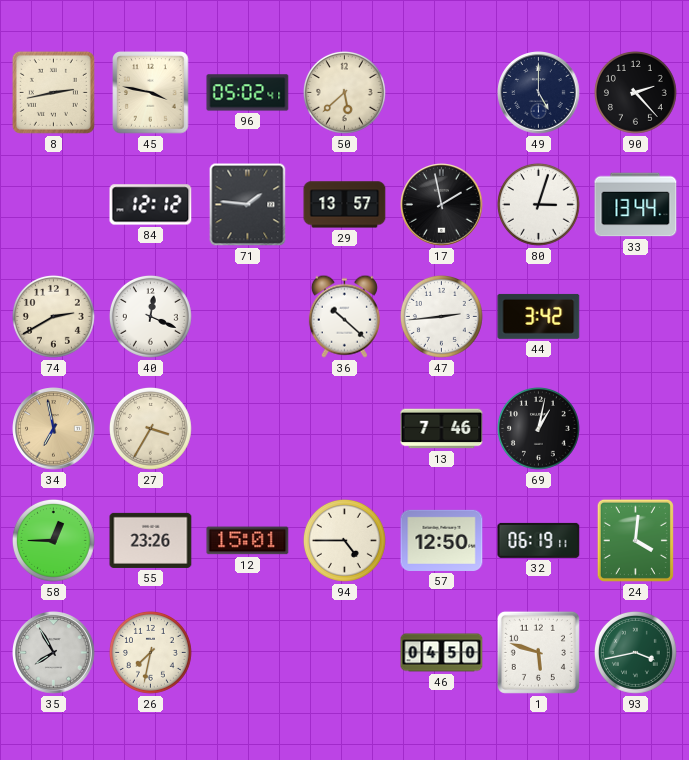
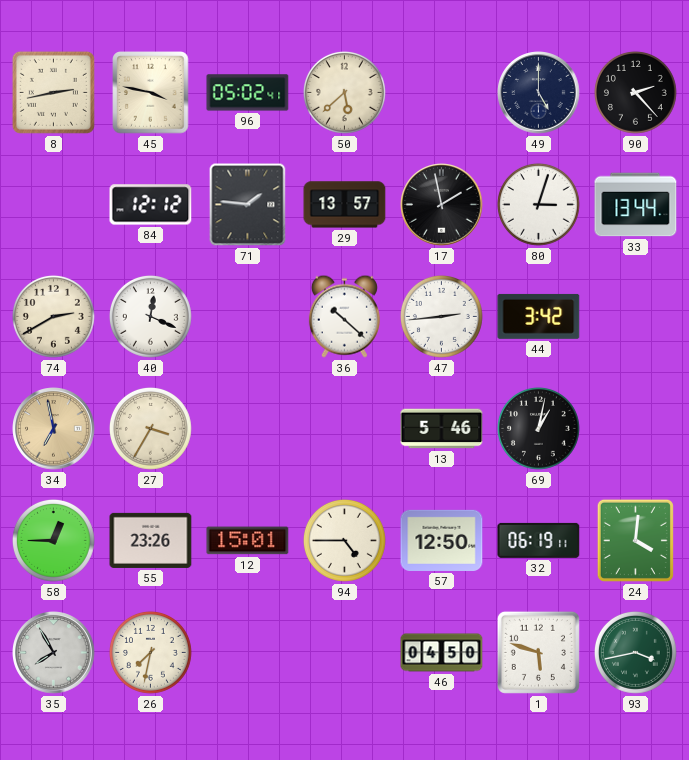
13: 7:46 -> 5:46 (442, 429)
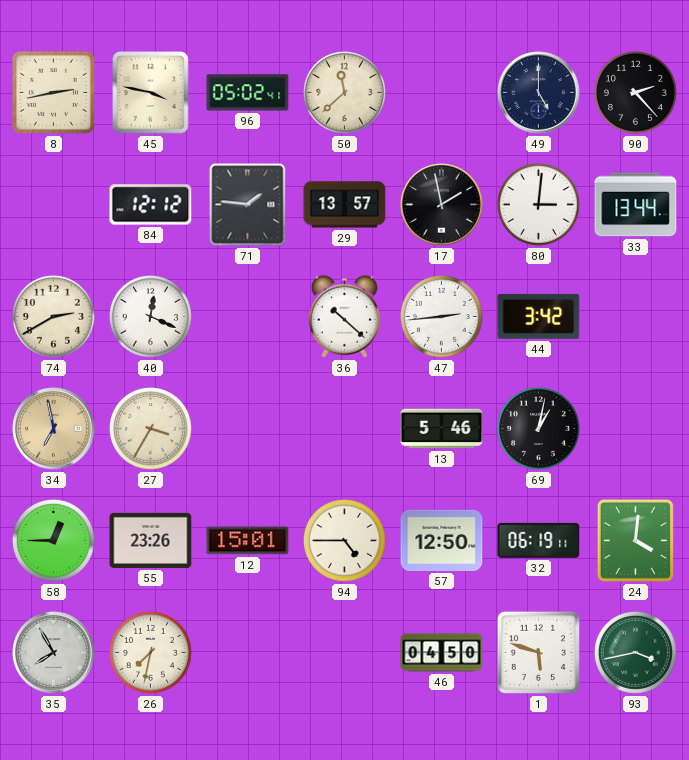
50: 5:38 -> 11:38 (344, 92)
80: 3:03 -> 3:01 (538, 204)
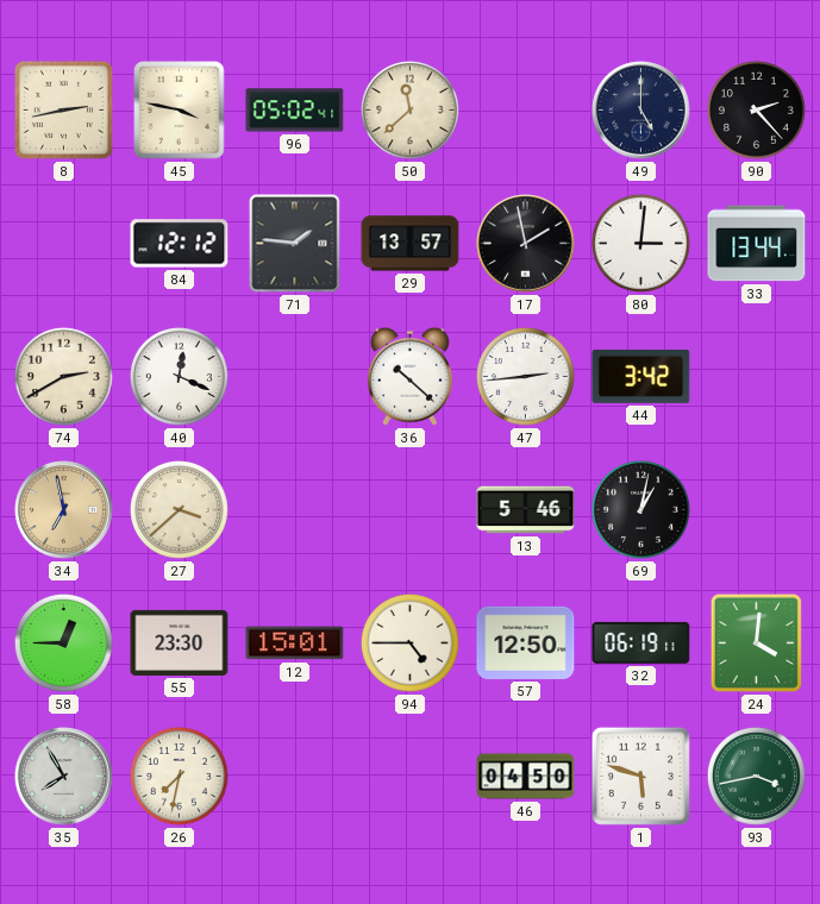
27: 3:35 -> 3:38 (179, 509)
55: 23:26 -> 23:30 (180, 642)
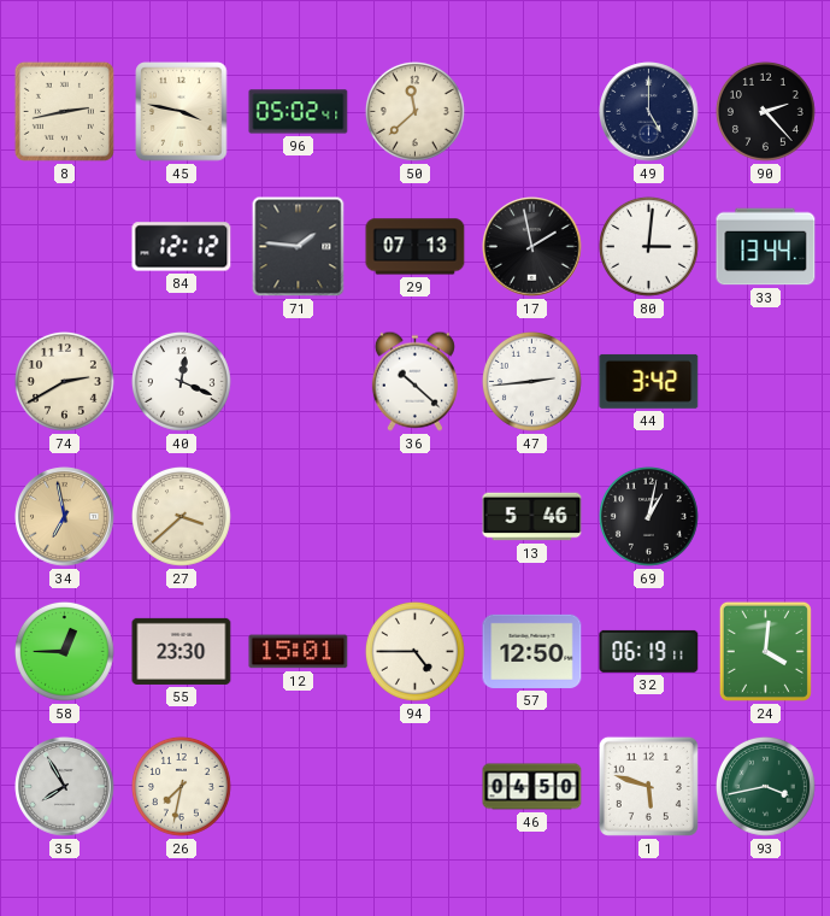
29: 13:57 -> 07:13 (416, 247)
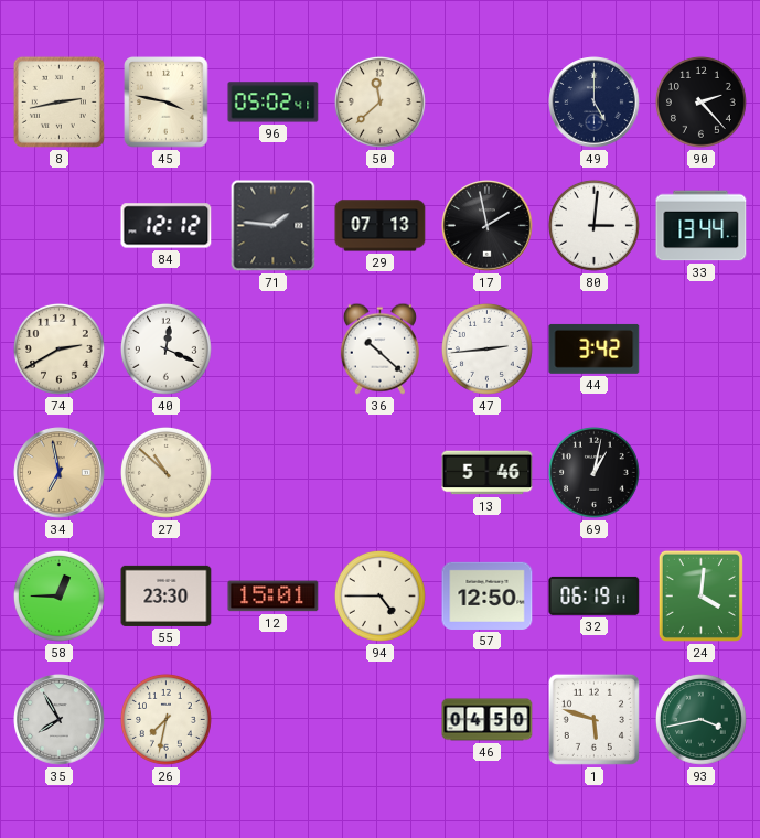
27: 3:38 -> 10:52 (165, 472)
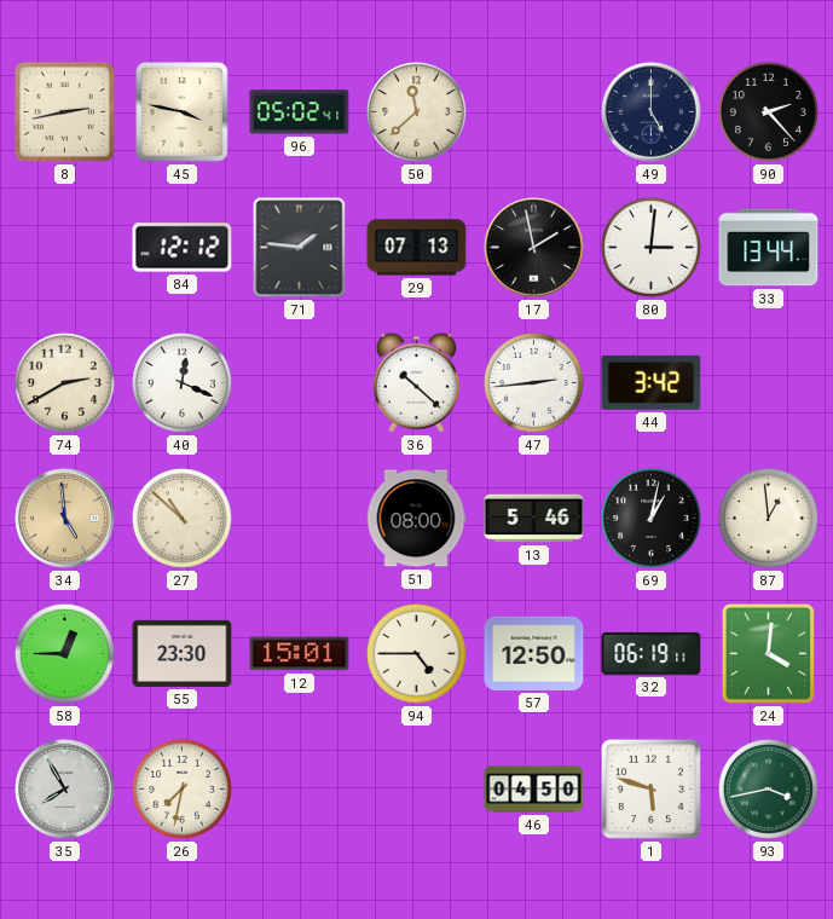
34: 6:58 -> 4:59 (65, 519)
51: none -> 08:00 (416, 519)
87: none -> 12:59 (768, 518)
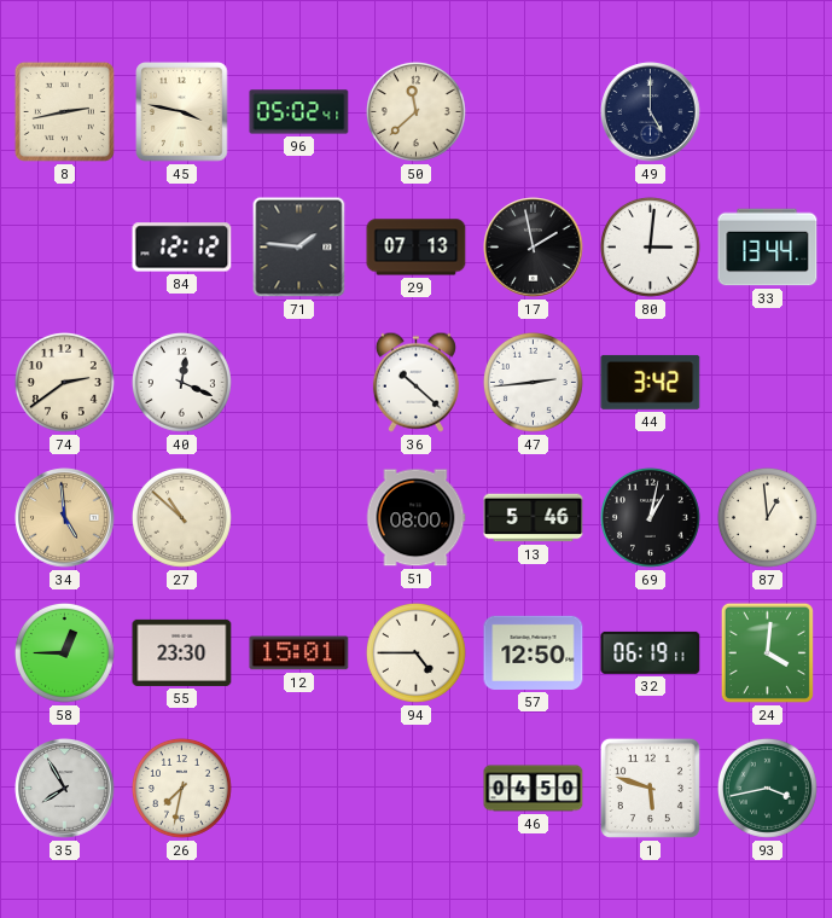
90: 2:23 -> none (768, 111)
74: 2:40 -> 2:39 (64, 382)
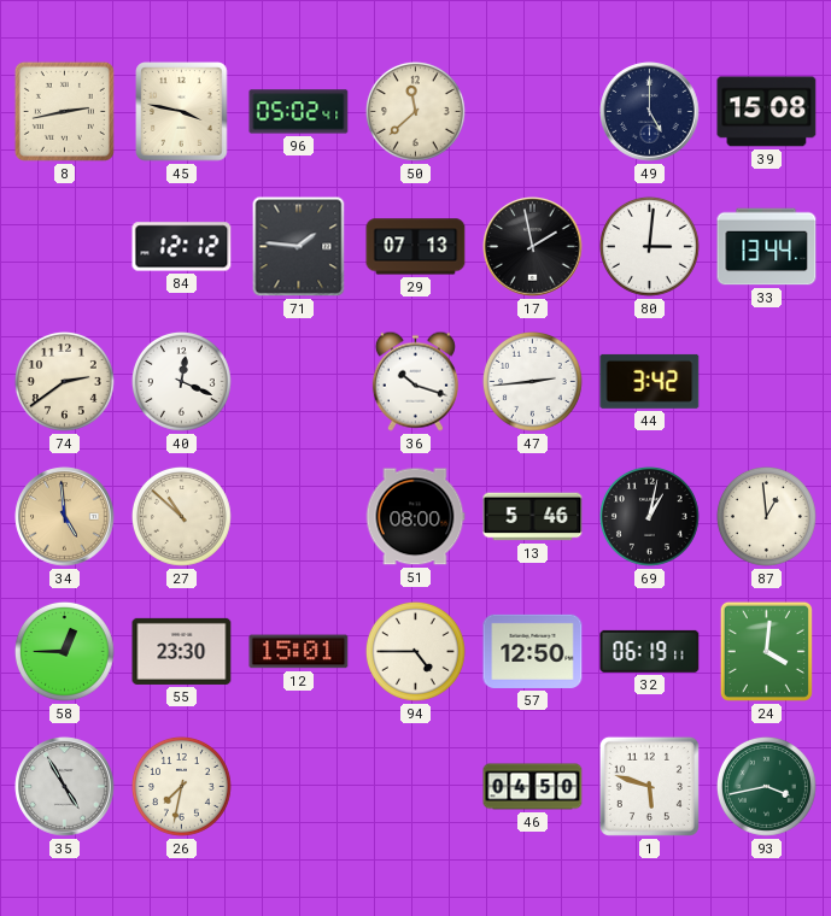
39: none -> 15:08 (767, 112)
36: 10:22 -> 10:18 (415, 381)
35: 7:55 -> 4:55 (65, 787)
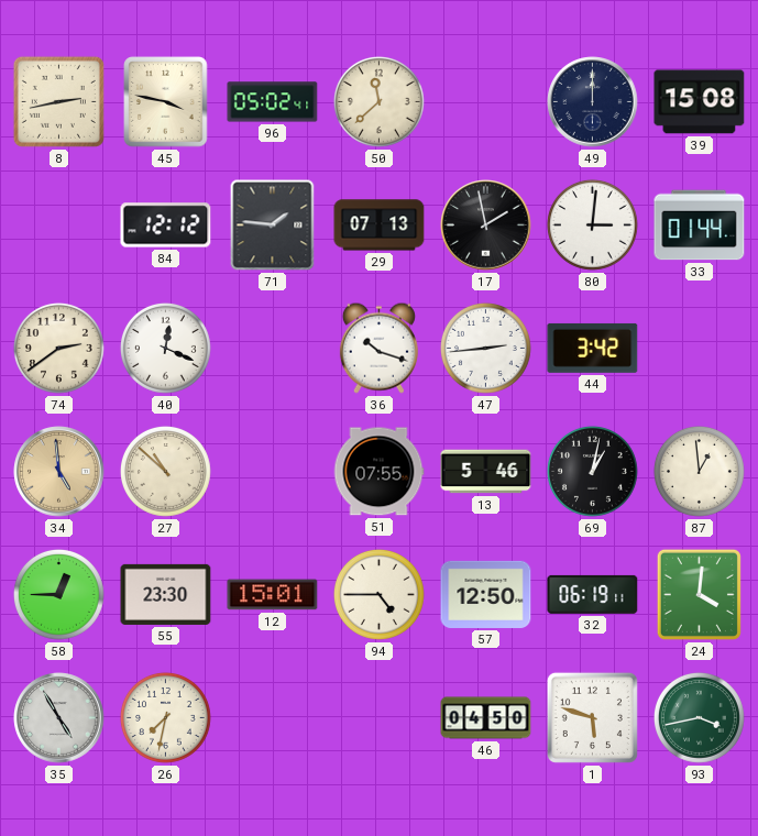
49: 5:00 -> 12:00 (593, 102)
33: 13:44 -> 01:44 (700, 226)
51: 08:00 -> 07:55 (378, 472)
